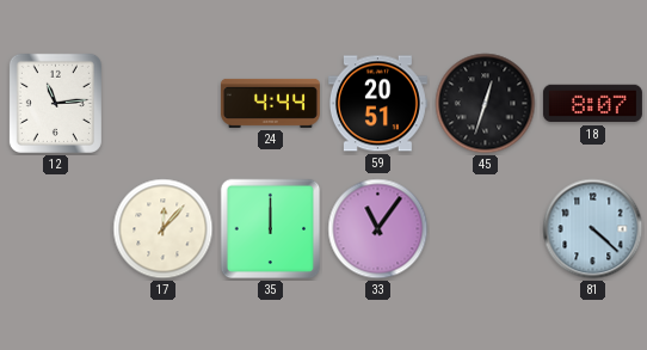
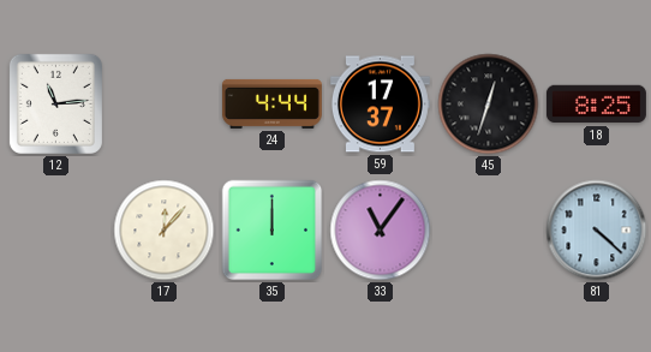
59: 20:51 -> 17:37 (380, 105)
18: 8:07 -> 8:25 (596, 105)
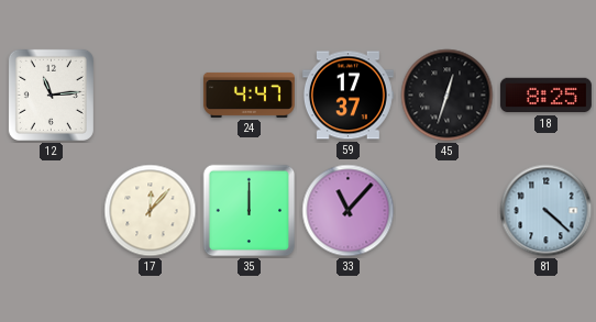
24: 4:44 -> 4:47 (249, 95)
33: 11:06 -> 11:07 (349, 211)
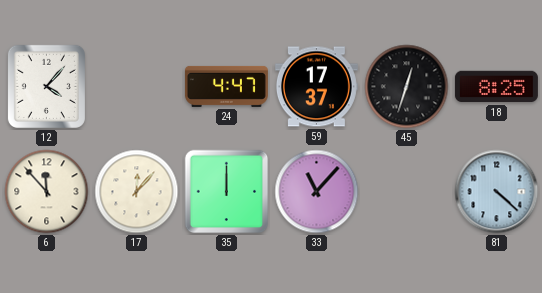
12: 11:14 -> 4:07 (46, 86)
6: none -> 11:53 (47, 192)
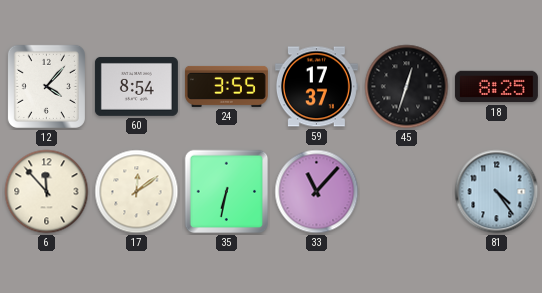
60: none -> 8:54 (136, 86)
24: 4:47 -> 3:55 (226, 86)
17: 12:07 -> 12:09 (137, 192)
35: 12:00 -> 6:32 (227, 192)
81: 4:22 -> 4:24 (497, 192)
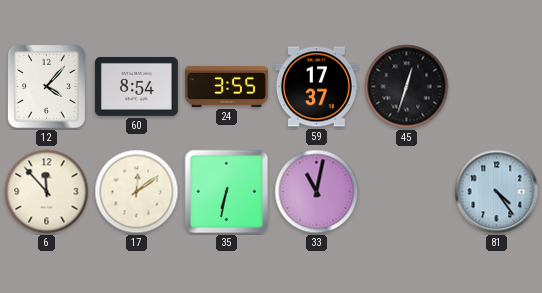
18: 8:25 -> none (496, 87)
33: 11:07 -> 11:02 (317, 192)
